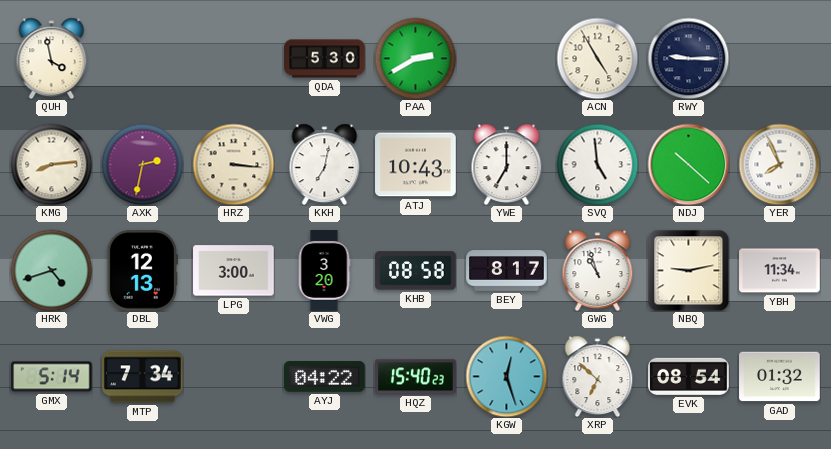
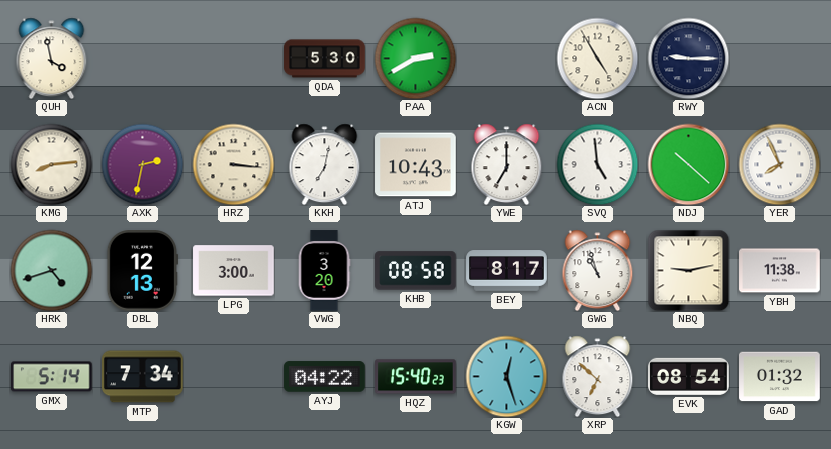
YBH: 11:34 -> 11:38 (780, 271)
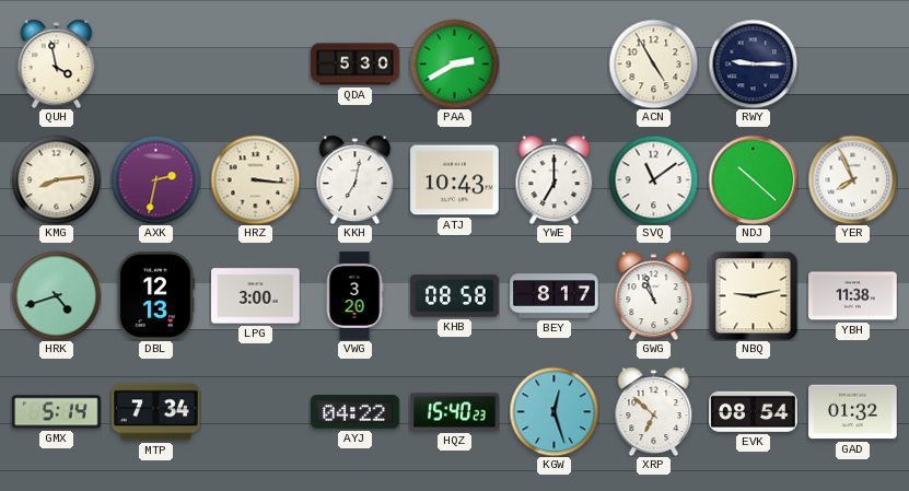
SVQ: 4:59 -> 11:09 (653, 179)
